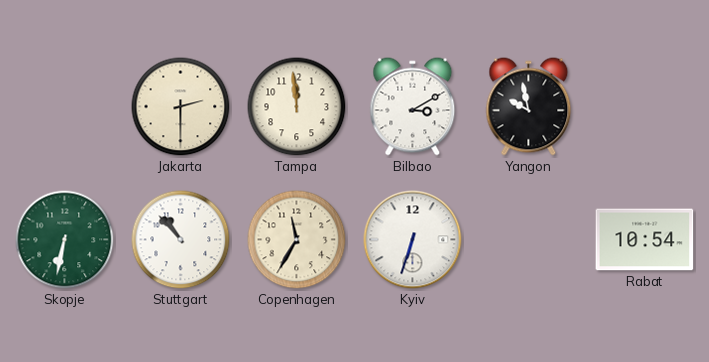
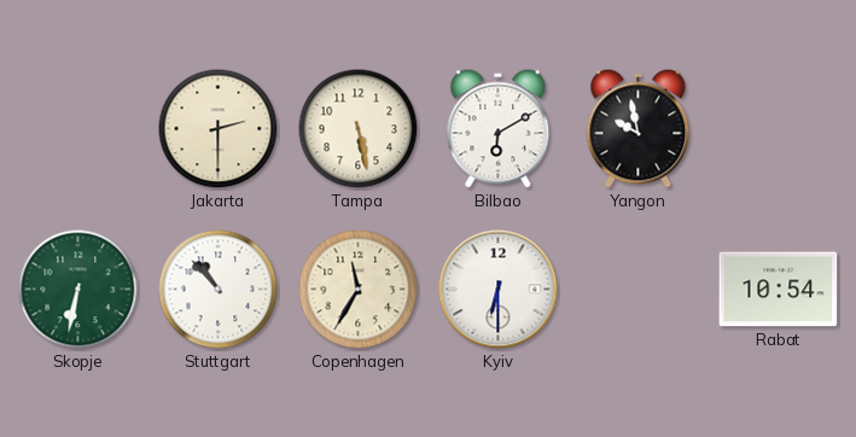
Tampa: 11:59 -> 5:28 (359, 129)
Bilbao: 3:10 -> 6:10 (499, 129)
Kyiv: 6:33 -> 6:30 (499, 290)
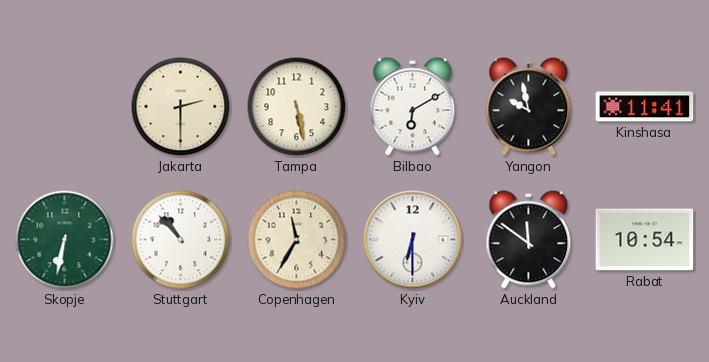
Kinshasa: none -> 11:41 (645, 107)
Auckland: none -> 11:51 (529, 240)
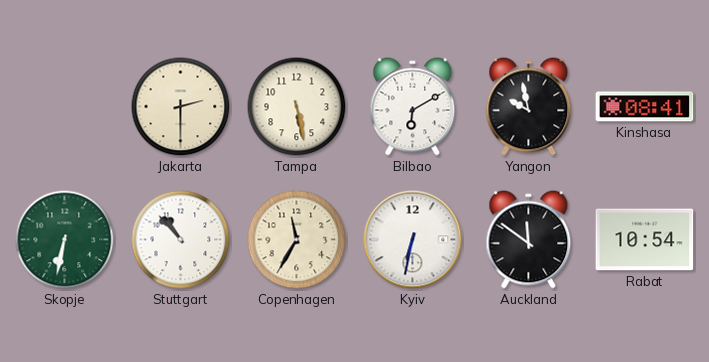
Kinshasa: 11:41 -> 08:41 (645, 107)
Kyiv: 6:30 -> 6:32 (413, 240)
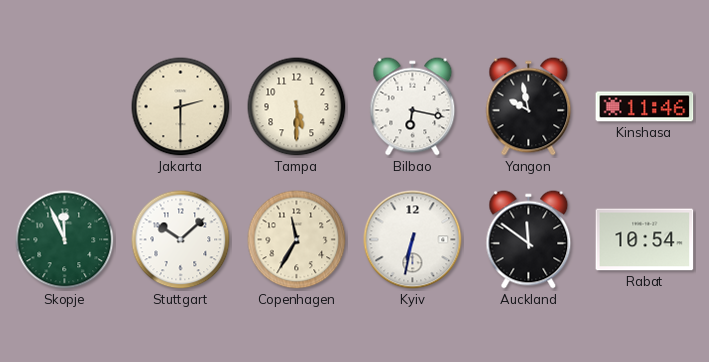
Tampa: 5:28 -> 5:30 (297, 107)
Bilbao: 6:10 -> 6:17 (413, 107)
Kinshasa: 08:41 -> 11:46 (645, 107)
Skopje: 6:32 -> 11:56 (65, 240)
Stuttgart: 10:53 -> 10:08 (181, 240)
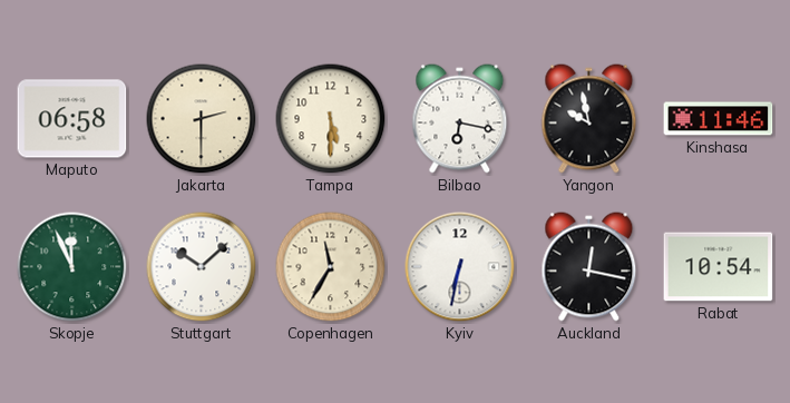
Maputo: none -> 06:58 (72, 119)
Auckland: 11:51 -> 12:17 (589, 267)
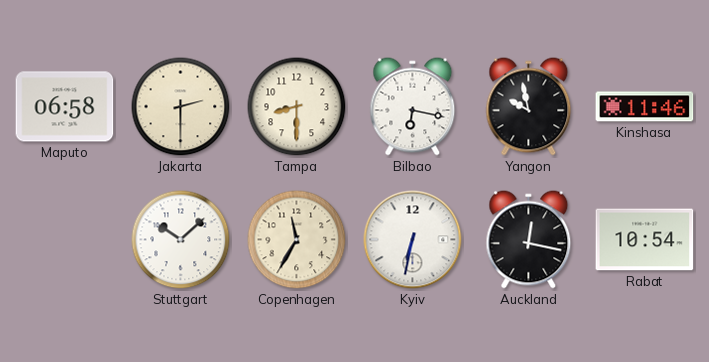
Tampa: 5:30 -> 8:30 (297, 107)
Skopje: 11:56 -> none (72, 267)
